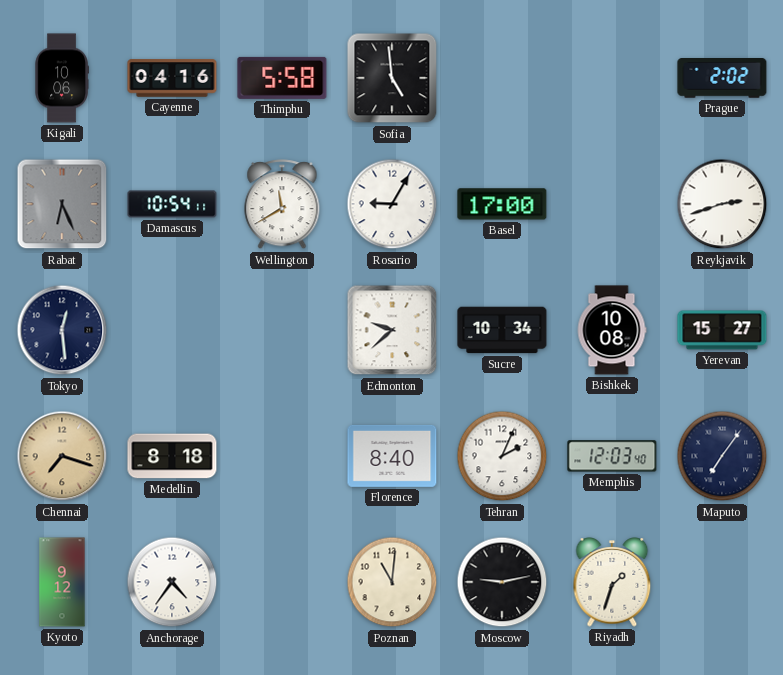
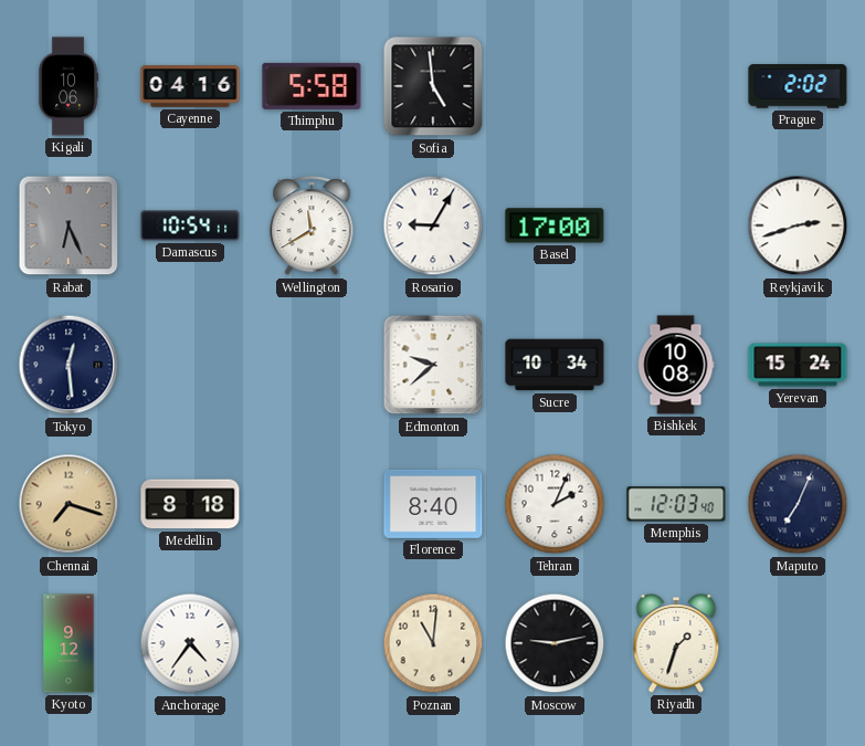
Yerevan: 15:27 -> 15:24 (798, 365)
Maputo: 7:06 -> 7:04 (798, 504)
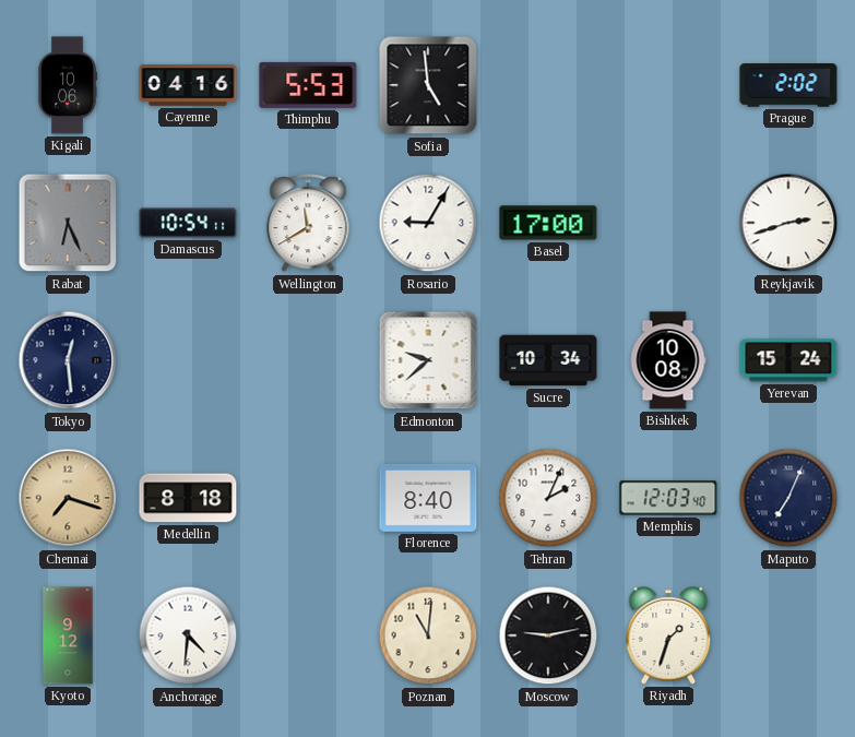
Thimphu: 5:58 -> 5:53 (308, 85)
Anchorage: 4:36 -> 4:31 (188, 635)
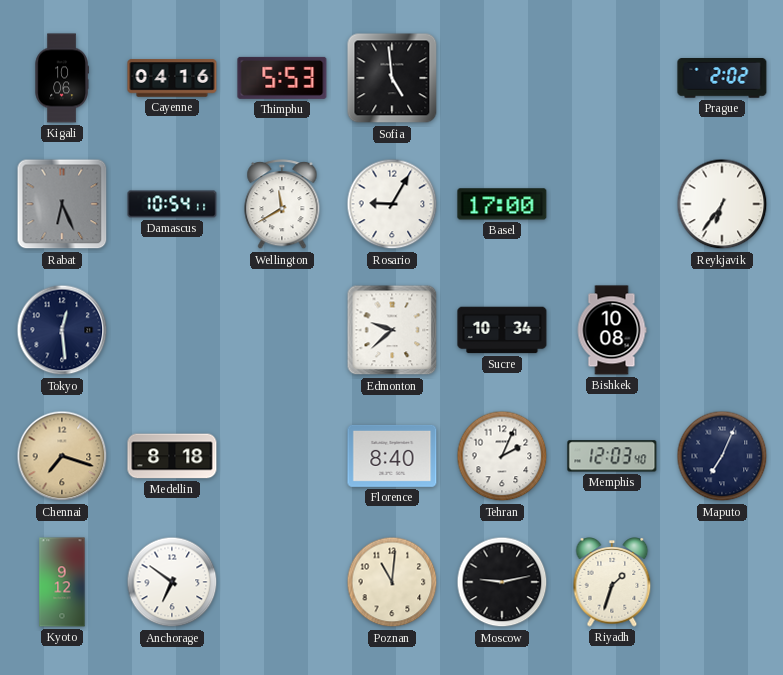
Reykjavik: 2:42 -> 6:36 (722, 204)
Yerevan: 15:24 -> none (788, 360)
Anchorage: 4:31 -> 6:51 (172, 582)
